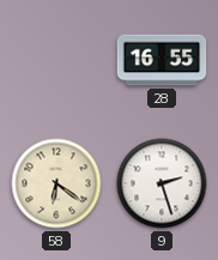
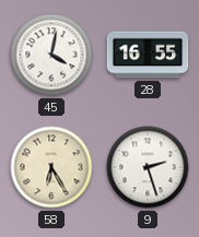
45: none -> 4:02 (51, 55)
58: 6:21 -> 6:25 (51, 167)
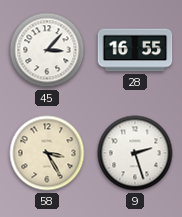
45: 4:02 -> 3:07 (47, 50)
58: 6:25 -> 3:25 (47, 153)
